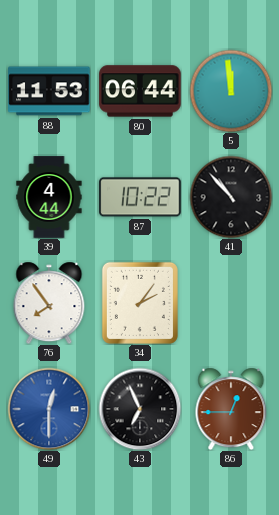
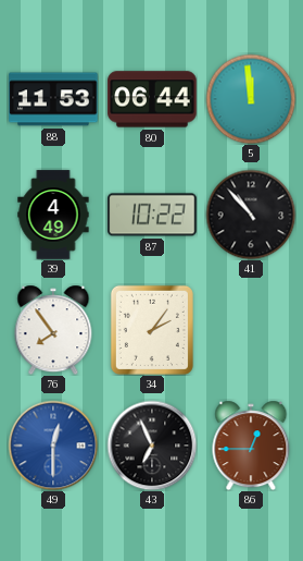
39: 4:44 -> 4:49 (53, 215)
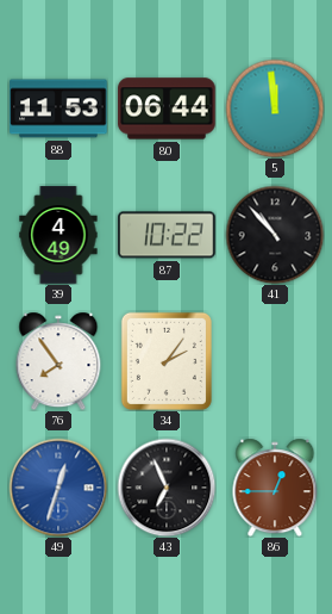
49: 12:30 -> 12:33 (58, 488)
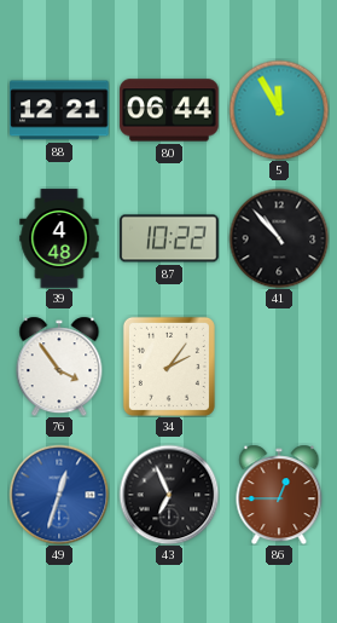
88: 11:53 -> 12:21 (59, 110)
5: 11:59 -> 11:55 (279, 110)
39: 4:49 -> 4:48 (59, 238)
76: 7:54 -> 3:54 (59, 367)
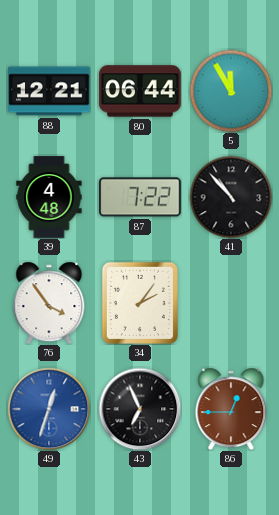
87: 10:22 -> 7:22 (140, 197)
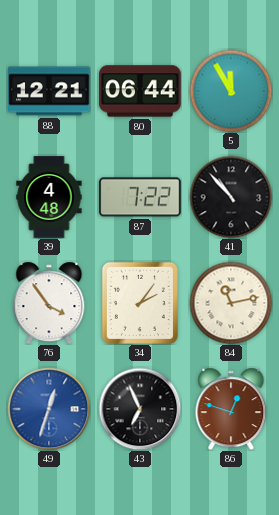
84: none -> 11:13 (231, 303)
86: 12:45 -> 12:48 (231, 409)
